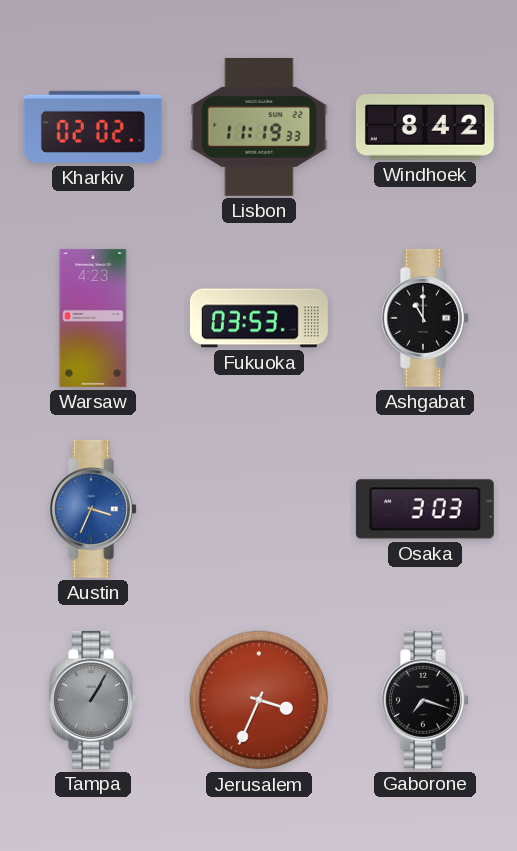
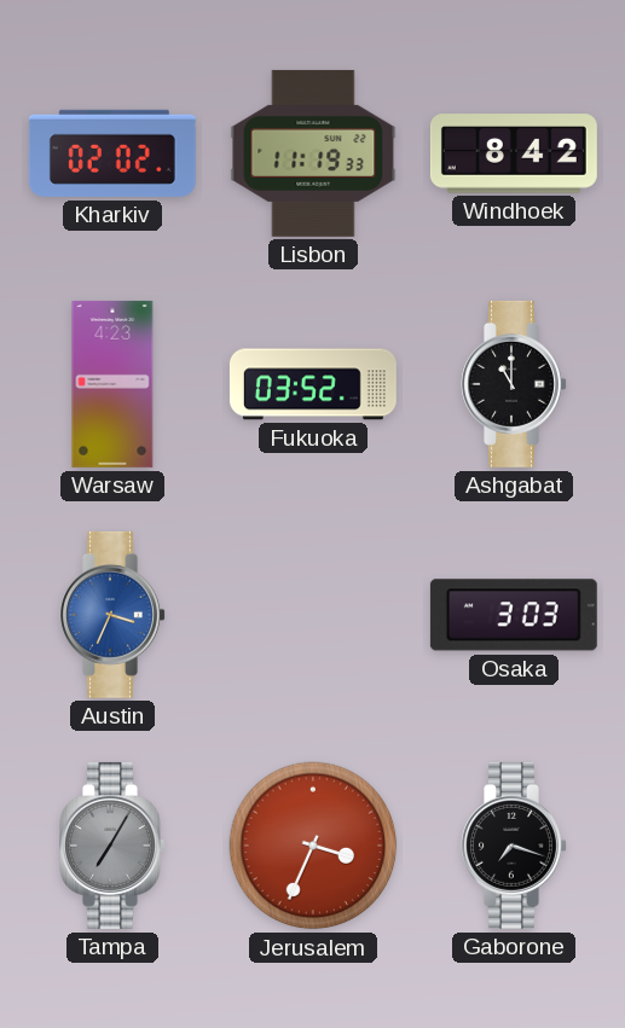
Fukuoka: 03:53 -> 03:52 (313, 384)
Tampa: 1:05 -> 7:05 (112, 846)
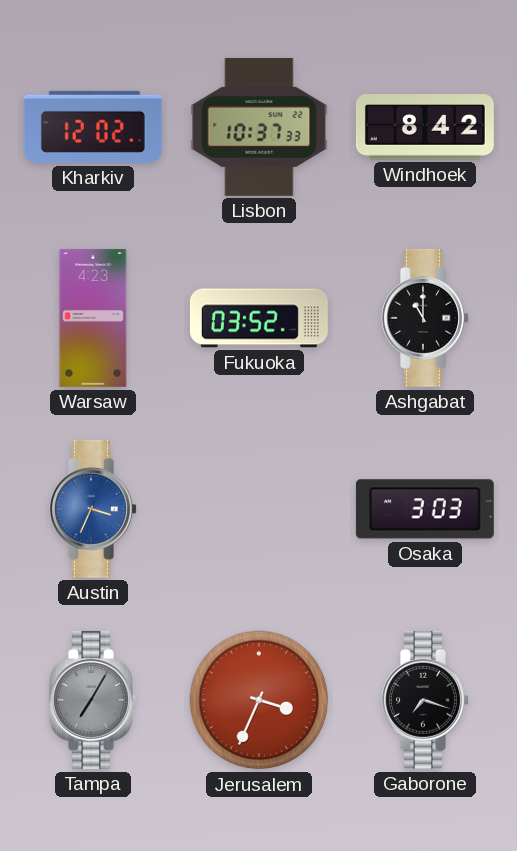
Kharkiv: 02:02 -> 12:02 (93, 127)
Lisbon: 11:19 -> 10:37 (259, 127)
